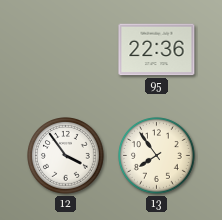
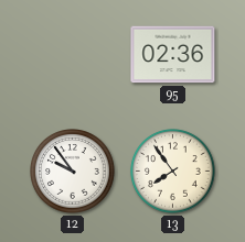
95: 22:36 -> 02:36 (173, 55)
12: 3:54 -> 9:54 (73, 172)
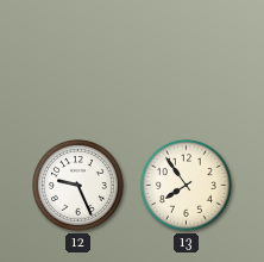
95: 02:36 -> none (173, 55)
12: 9:54 -> 9:26 (78, 186)
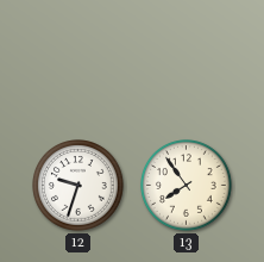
12: 9:26 -> 9:33 (78, 186)
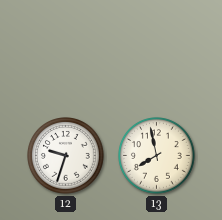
13: 7:54 -> 7:58 (157, 156)
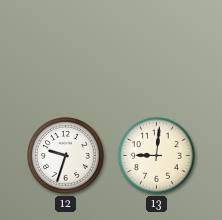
13: 7:58 -> 9:01 (157, 156)
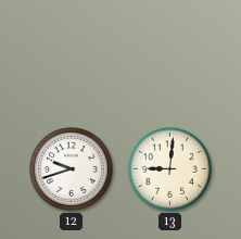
12: 9:33 -> 9:42 (72, 169)
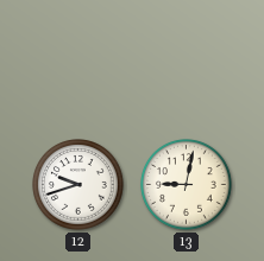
13: 9:01 -> 9:02 (187, 185)
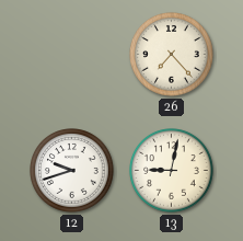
26: none -> 7:23 (172, 55)
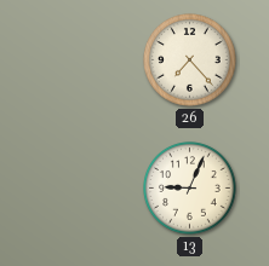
12: 9:42 -> none (72, 171)
13: 9:02 -> 9:04 (190, 189)
